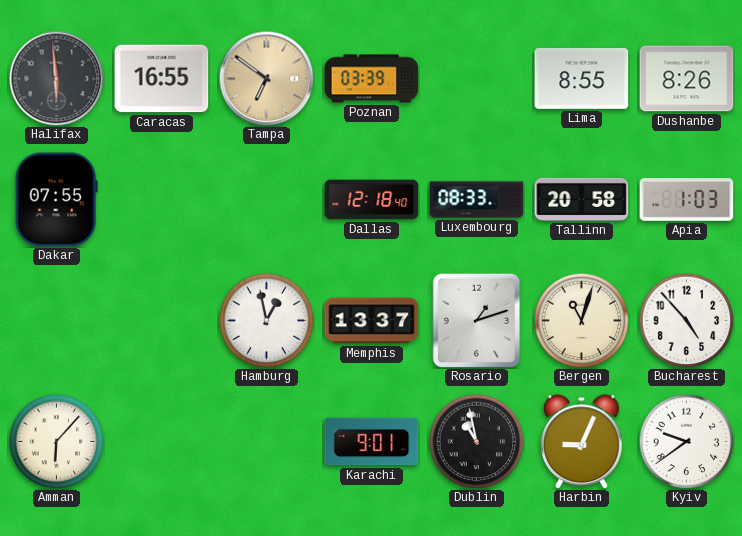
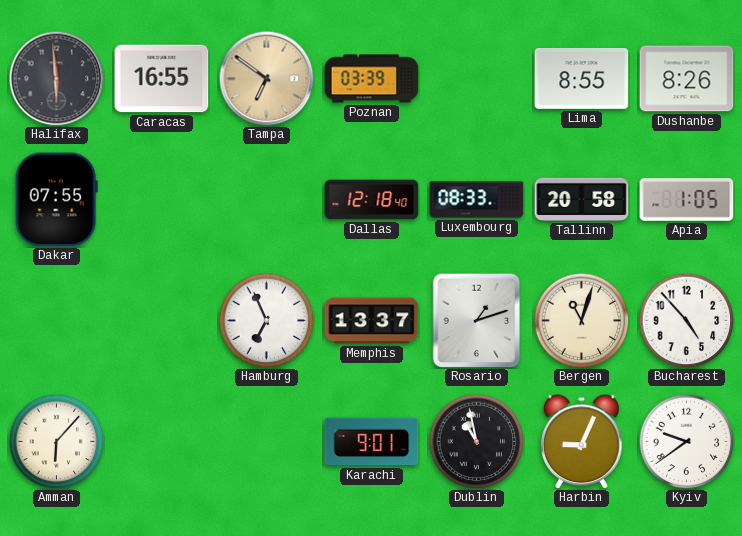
Apia: 1:03 -> 1:05 (687, 200)
Hamburg: 12:58 -> 6:56 (266, 320)
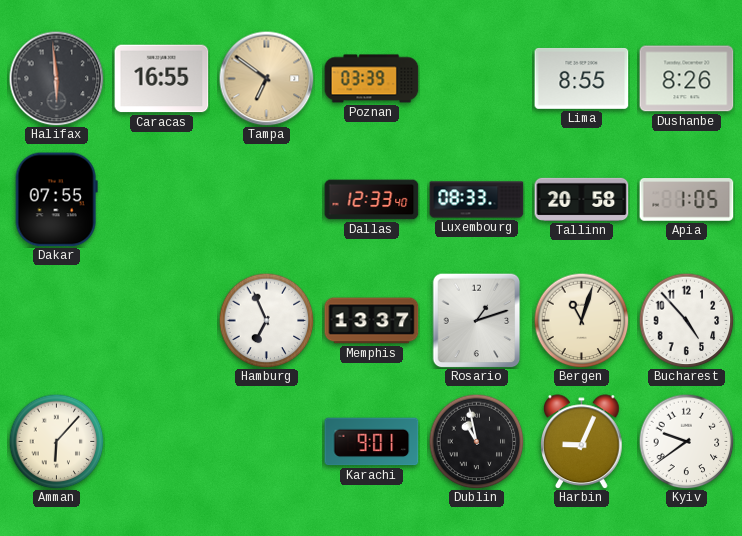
Dallas: 12:18 -> 12:33 (372, 200)
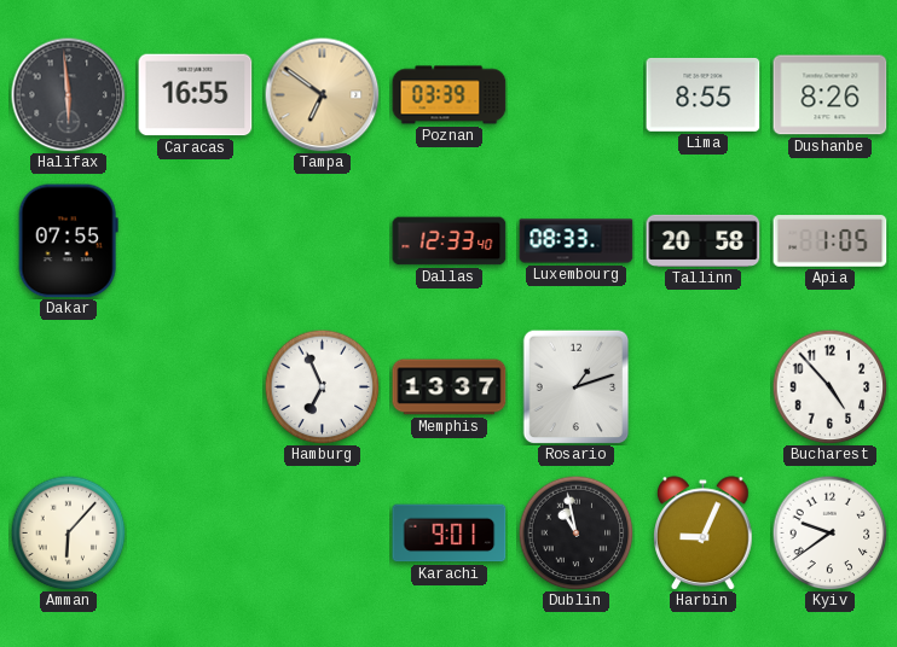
Bergen: 11:03 -> none (581, 320)
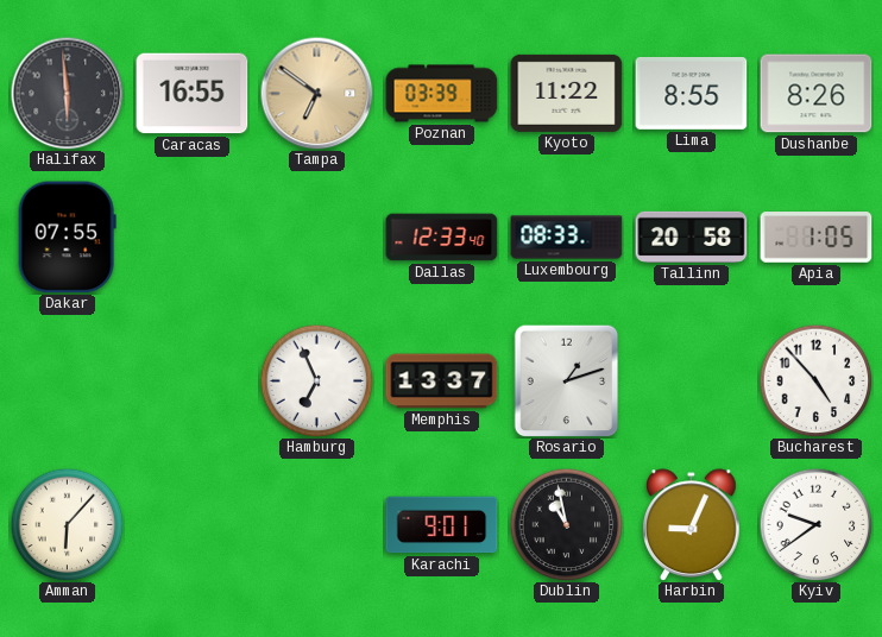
Kyoto: none -> 11:22 (567, 93)
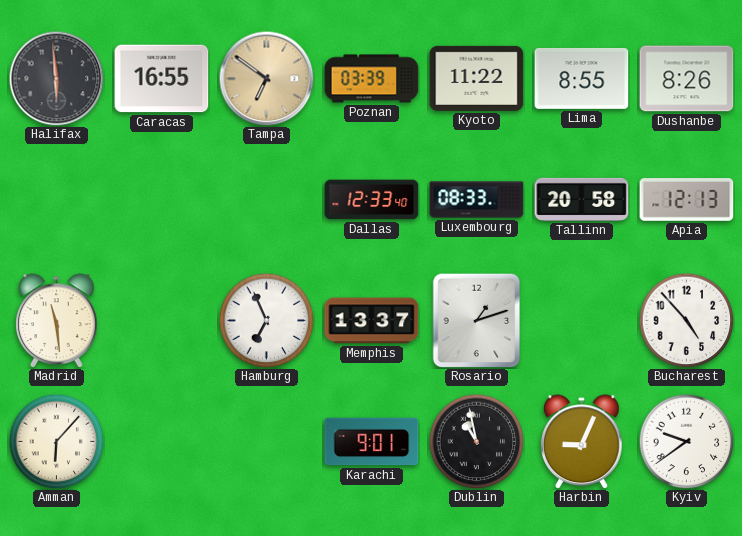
Dakar: 07:55 -> none (67, 238)
Apia: 1:05 -> 12:13 (687, 200)
Madrid: none -> 11:29 (57, 320)
